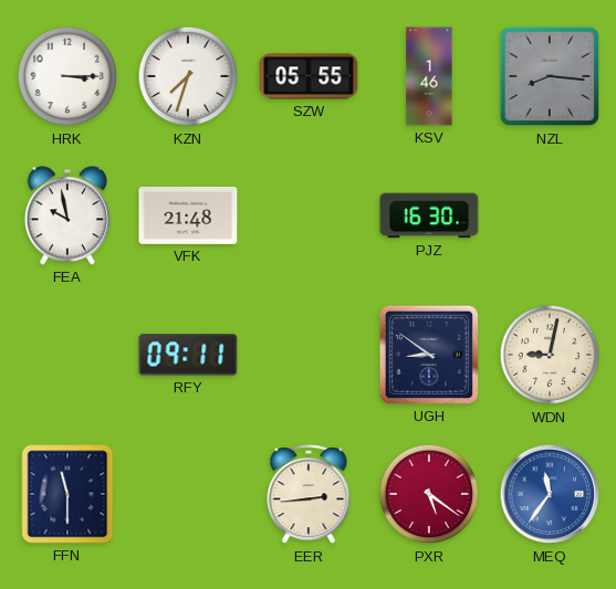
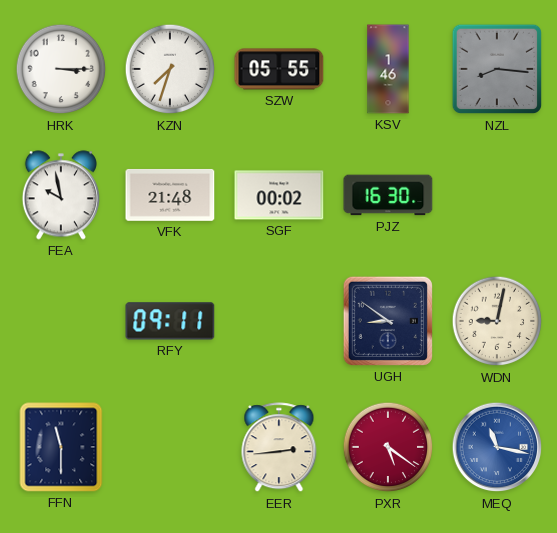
SGF: none -> 00:02 (279, 195)
MEQ: 11:36 -> 11:17 (497, 447)
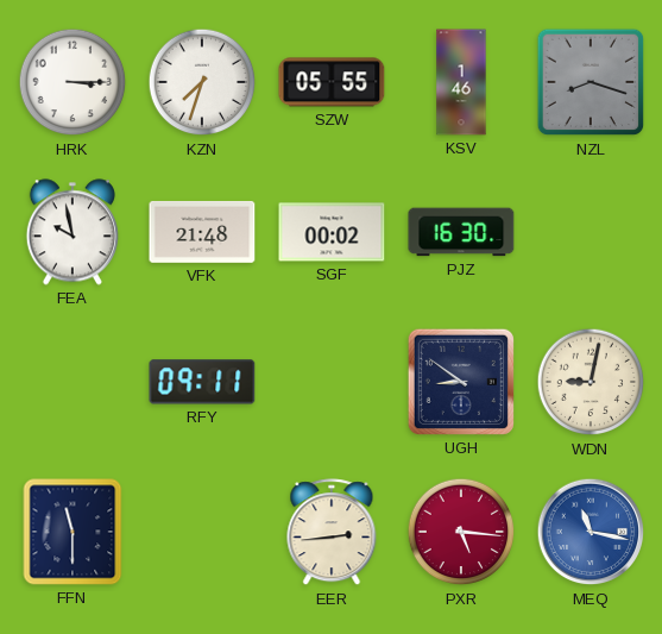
NZL: 8:16 -> 8:18 (591, 82)
PXR: 5:21 -> 5:16 (461, 532)
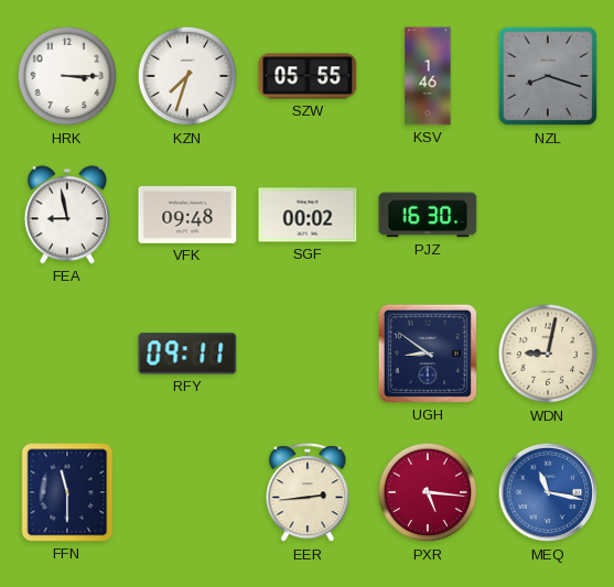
FEA: 9:58 -> 8:58 (67, 215)
VFK: 21:48 -> 09:48 (187, 215)
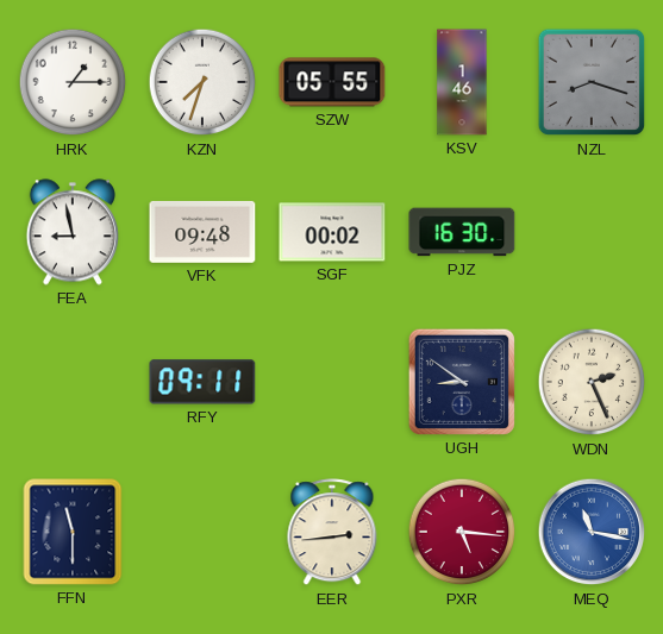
HRK: 3:15 -> 1:15 (73, 82)
WDN: 9:02 -> 2:26 (592, 382)
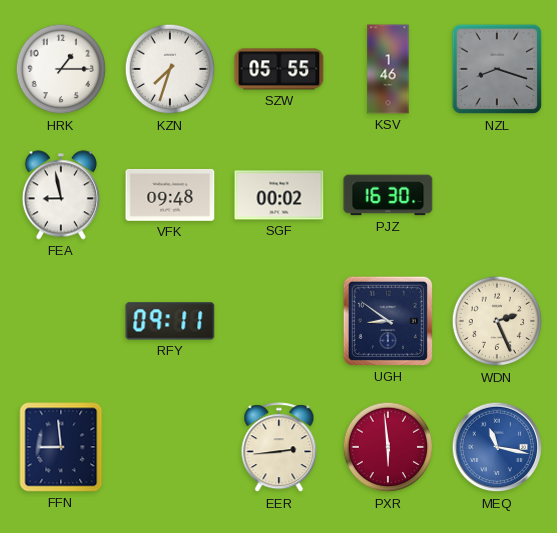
FFN: 11:30 -> 8:59 (61, 447)
PXR: 5:16 -> 5:59 (388, 447)
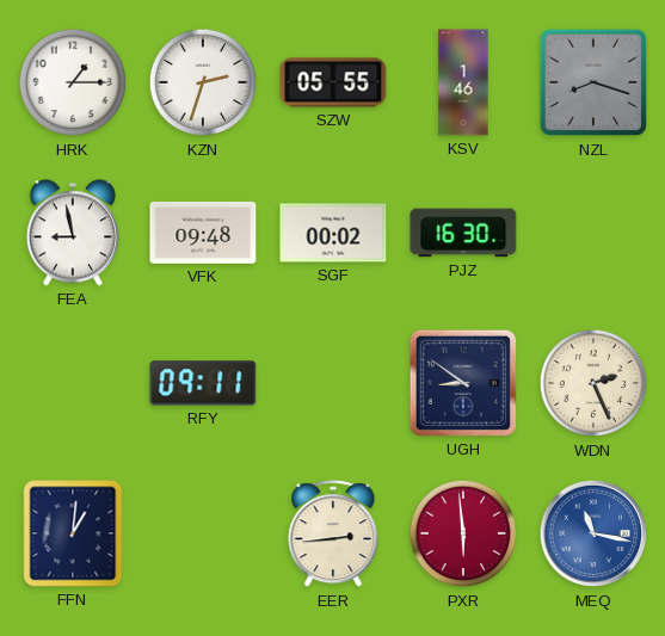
KZN: 7:33 -> 2:33 (203, 82)
FFN: 8:59 -> 1:01 (73, 533)
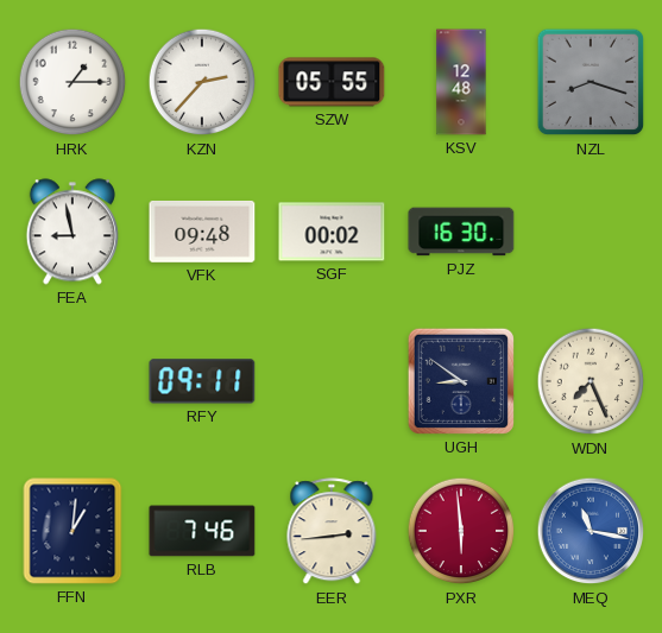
KZN: 2:33 -> 2:37 (202, 82)
KSV: 1:46 -> 12:48 (461, 82)
WDN: 2:26 -> 7:26 (591, 381)
RLB: none -> 7:46 (202, 531)
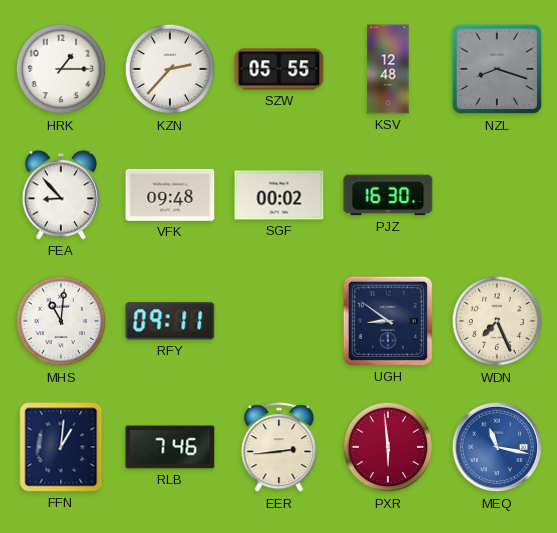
FEA: 8:58 -> 8:53 (61, 195)
MHS: none -> 11:01 (61, 321)
